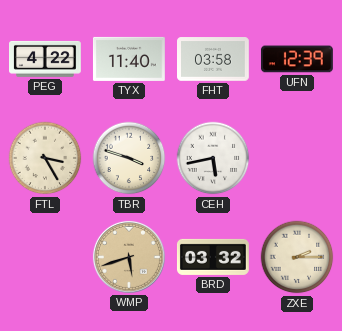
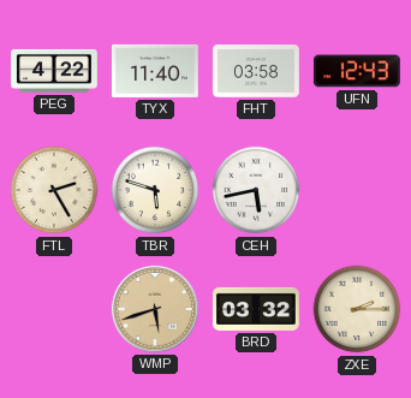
UFN: 12:39 -> 12:43 (357, 71)
FTL: 3:25 -> 2:25 (54, 190)
TBR: 3:48 -> 5:48 (155, 190)
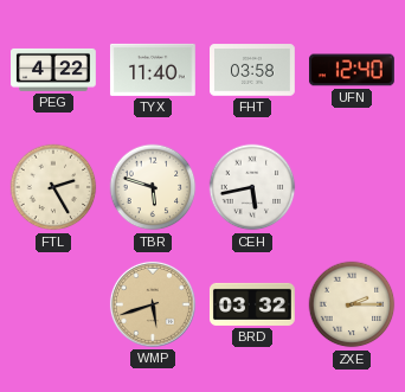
UFN: 12:43 -> 12:40 (352, 70)
